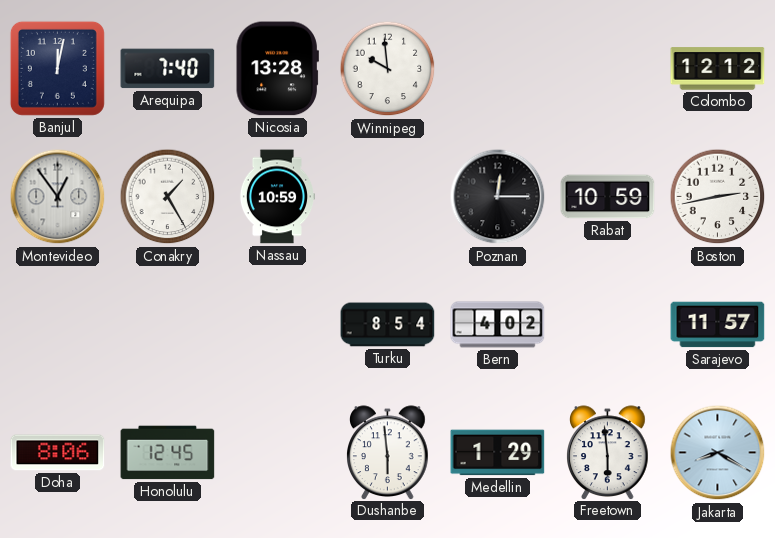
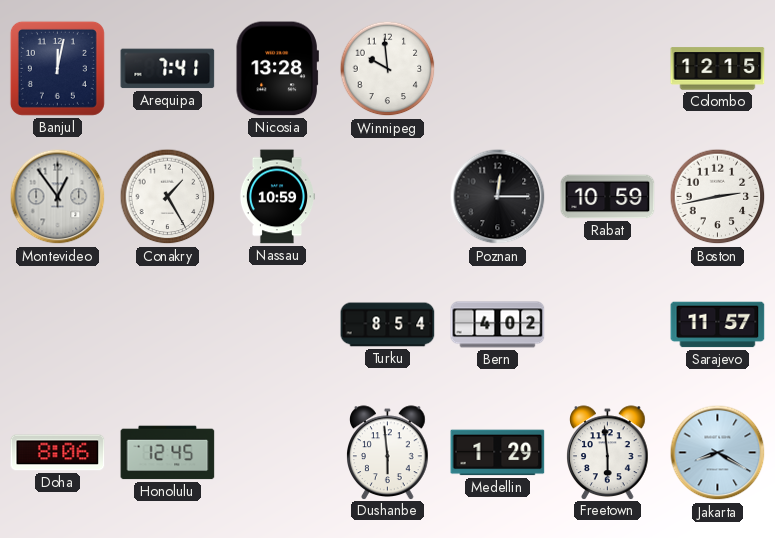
Arequipa: 7:40 -> 7:41 (168, 69)
Colombo: 12:12 -> 12:15 (718, 69)
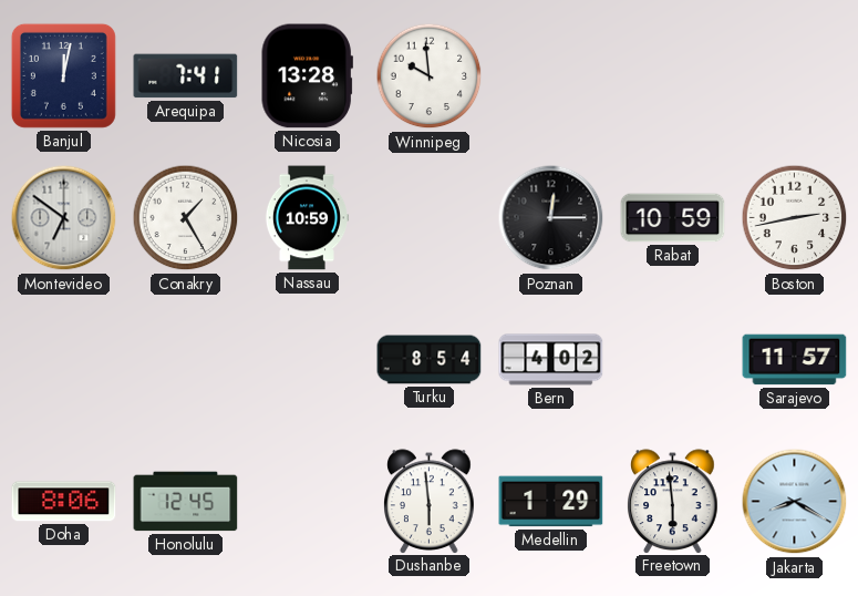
Colombo: 12:15 -> none (718, 69)
Montevideo: 12:54 -> 6:51 (64, 218)
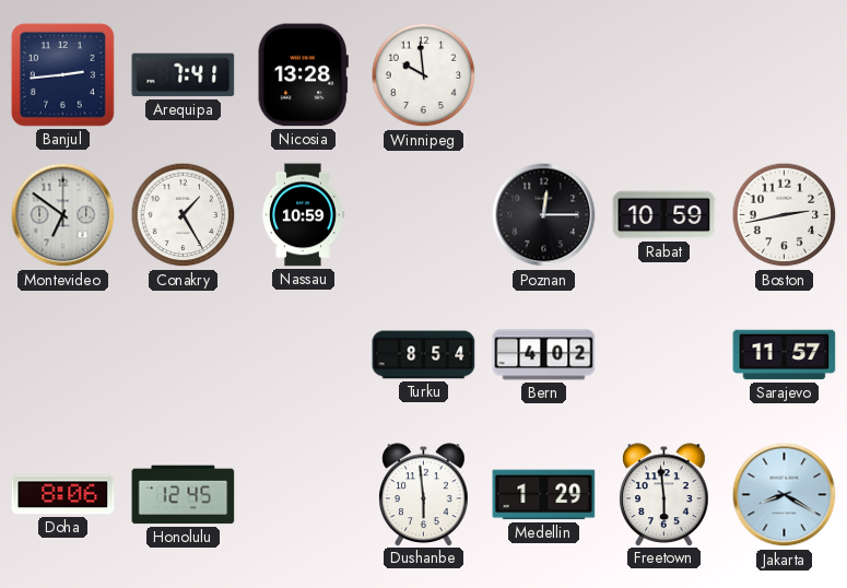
Banjul: 12:02 -> 2:44 (62, 74)
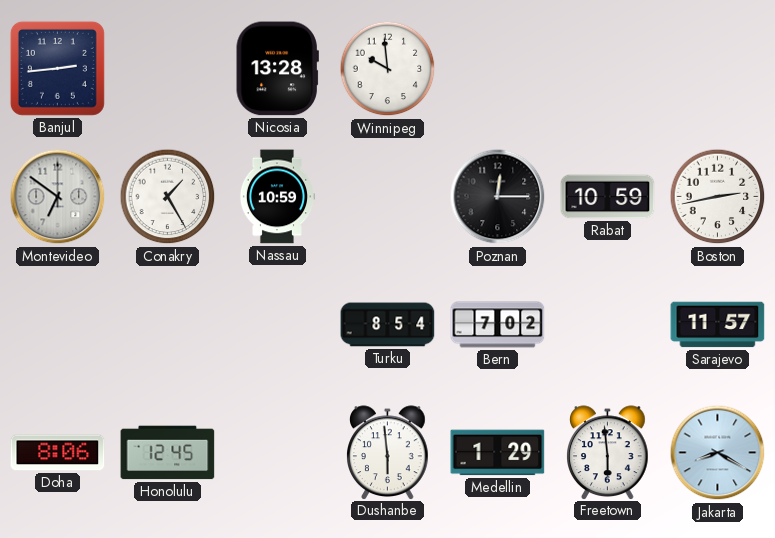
Arequipa: 7:41 -> none (184, 75)
Bern: 4:02 -> 7:02 (498, 325)
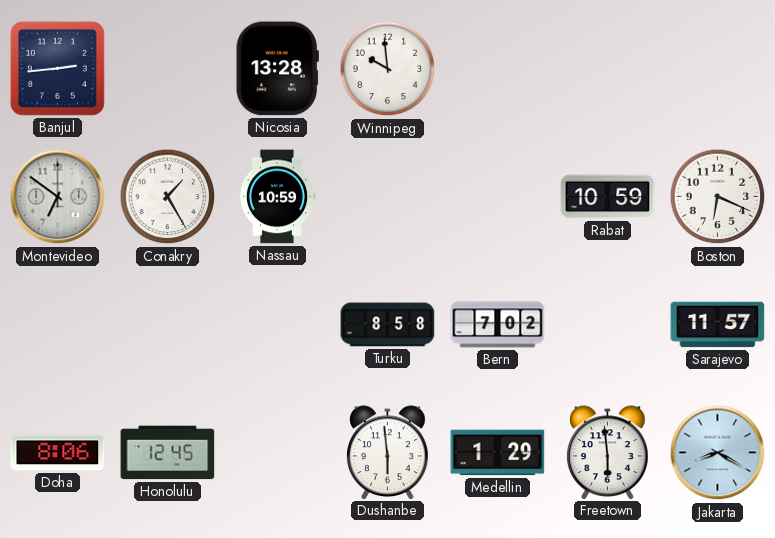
Poznan: 12:15 -> none (498, 197)
Boston: 2:43 -> 6:19 (718, 197)
Turku: 8:54 -> 8:58 (388, 325)
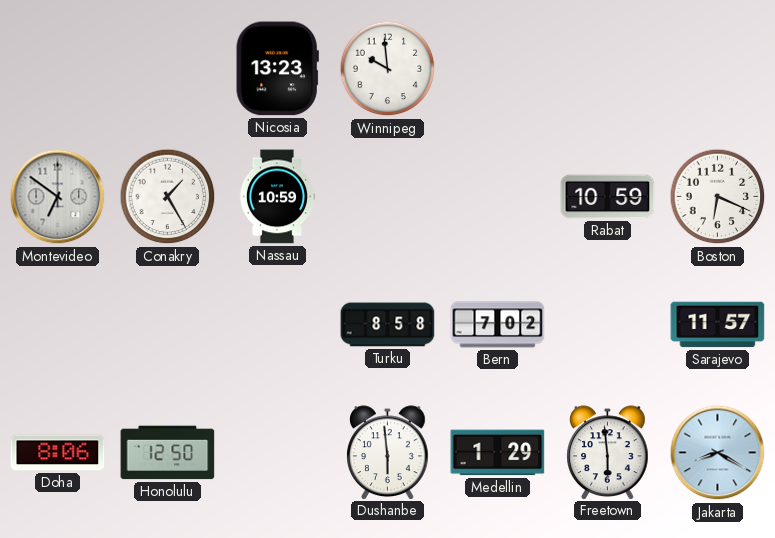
Banjul: 2:44 -> none (57, 68)
Nicosia: 13:28 -> 13:23 (277, 69)
Honolulu: 12:45 -> 12:50 (168, 453)
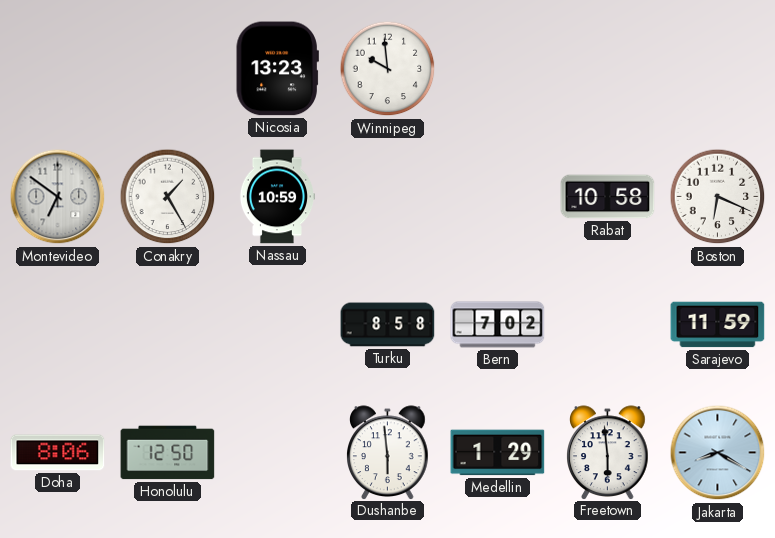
Rabat: 10:59 -> 10:58 (608, 197)
Sarajevo: 11:57 -> 11:59 (718, 325)
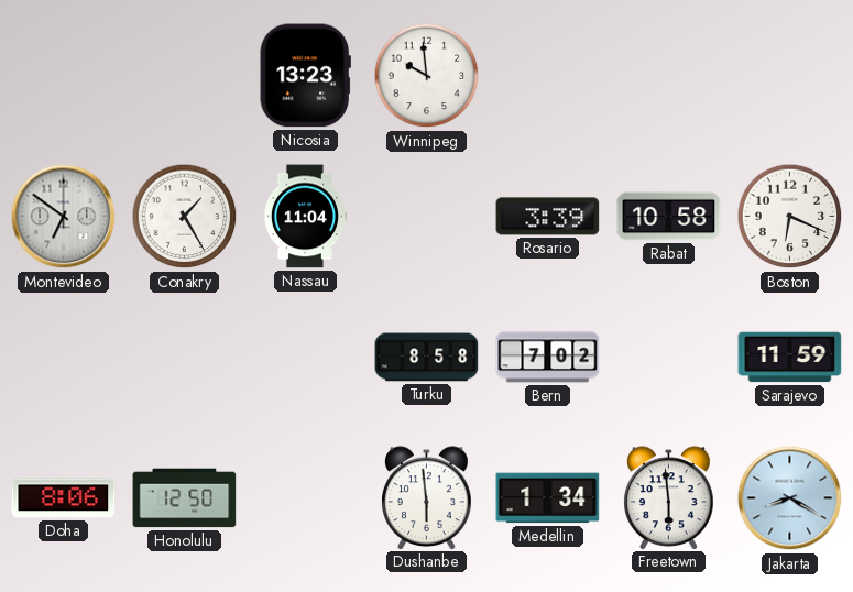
Nassau: 10:59 -> 11:04 (304, 217)
Rosario: none -> 3:39 (548, 217)
Medellin: 1:29 -> 1:34 (548, 498)
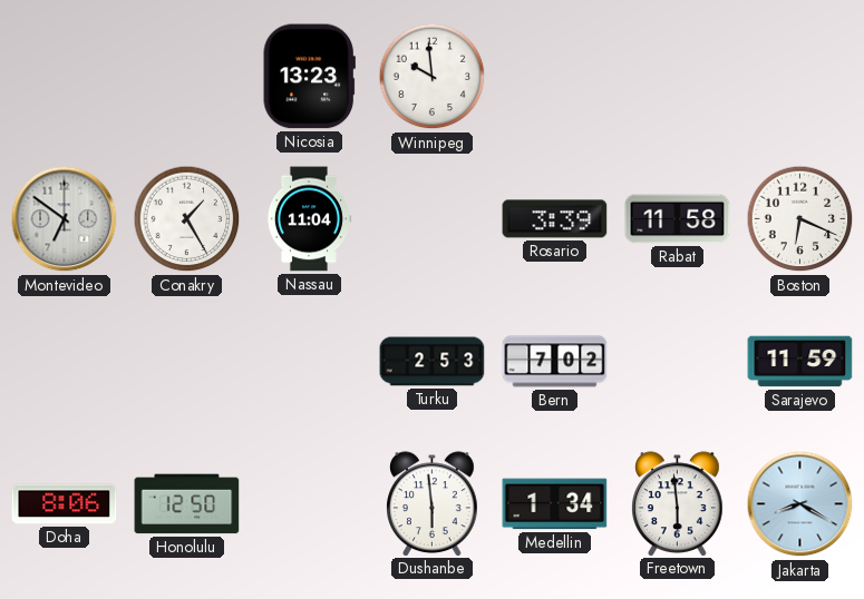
Rabat: 10:58 -> 11:58 (678, 219)
Turku: 8:58 -> 2:53 (433, 362)
